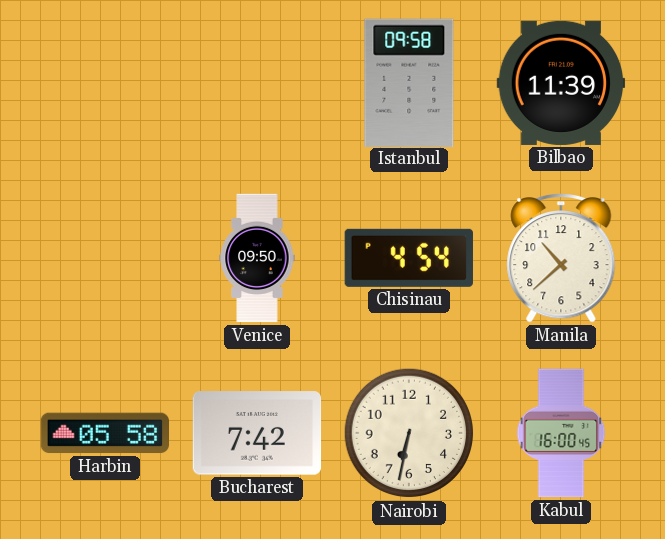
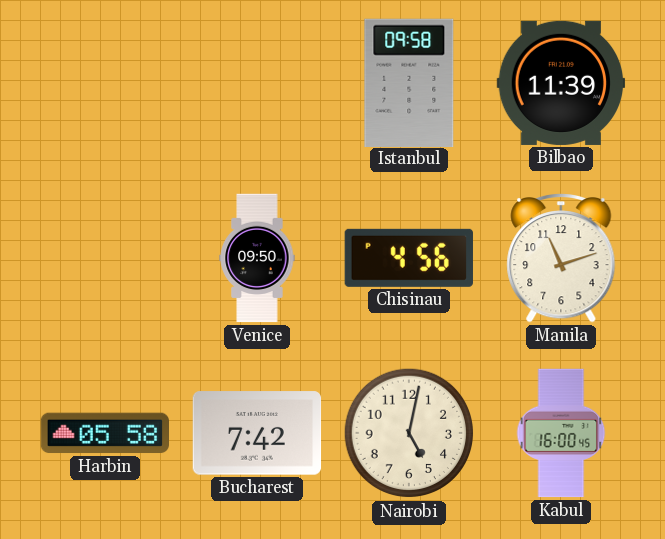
Chisinau: 4:54 -> 4:56 (408, 258)
Manila: 10:38 -> 11:12 (561, 258)
Nairobi: 6:32 -> 5:02 (409, 433)
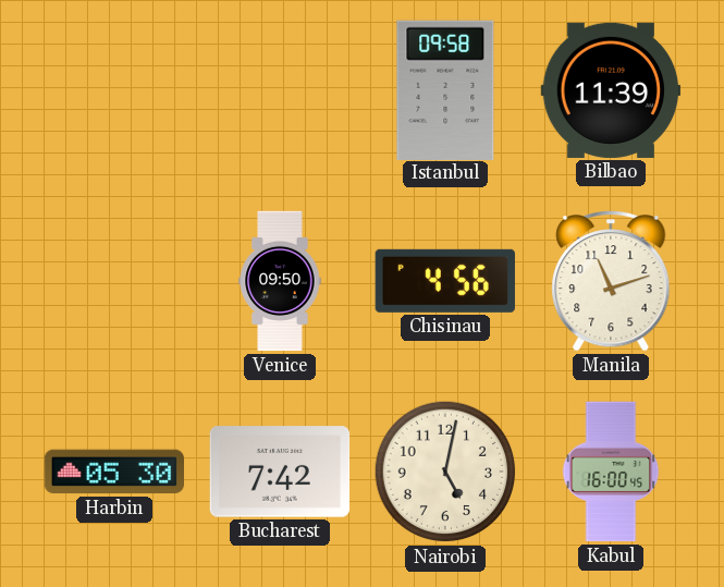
Harbin: 05:58 -> 05:30 (114, 472)
